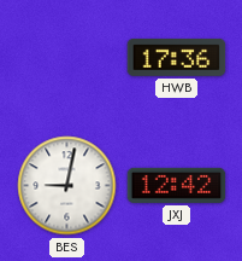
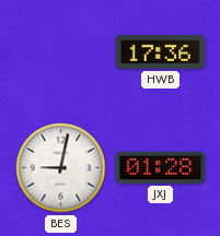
JXJ: 12:42 -> 01:28 (161, 167)
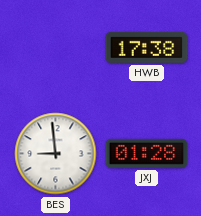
HWB: 17:36 -> 17:38 (147, 47)
BES: 9:02 -> 8:59 (56, 154)
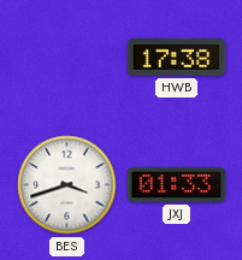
BES: 8:59 -> 3:42 (67, 185)
JXJ: 01:28 -> 01:33 (177, 184)
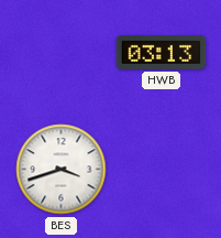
HWB: 17:38 -> 03:13 (162, 52)
JXJ: 01:33 -> none (177, 184)
